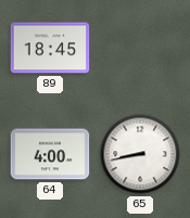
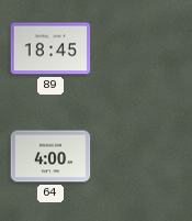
65: 8:43 -> none (140, 154)
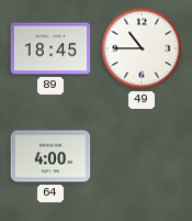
49: none -> 10:45 (142, 48)
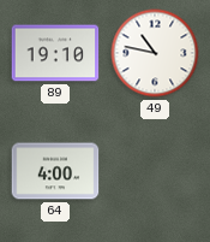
89: 18:45 -> 19:10 (55, 53)
49: 10:45 -> 10:47 (155, 53)
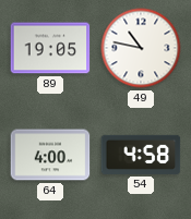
89: 19:10 -> 19:05 (50, 48)
54: none -> 4:58 (141, 155)
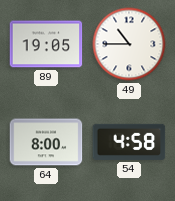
49: 10:47 -> 10:45 (129, 44)
64: 4:00 -> 8:00 (46, 142)
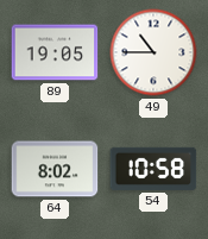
64: 8:00 -> 8:02 (55, 169)
54: 4:58 -> 10:58 (153, 169)
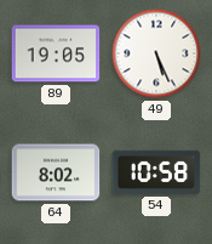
49: 10:45 -> 5:26 (156, 53)
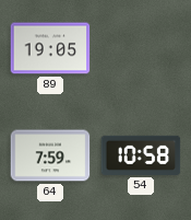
49: 5:26 -> none (156, 53)
64: 8:02 -> 7:59 (50, 155)
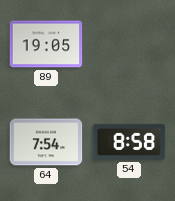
64: 7:59 -> 7:54 (46, 142)
54: 10:58 -> 8:58 (129, 142)
